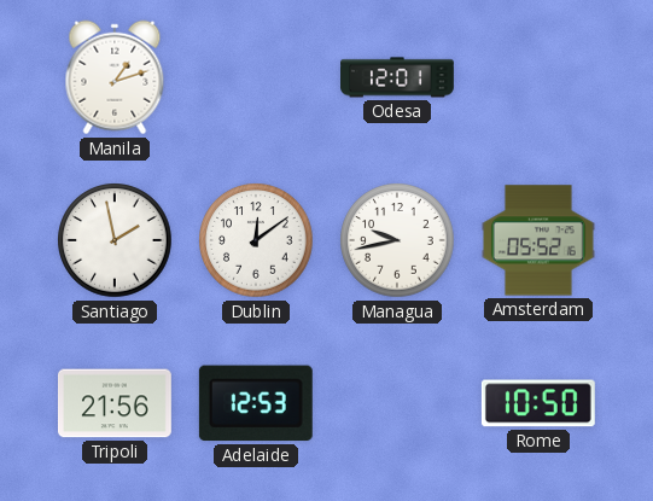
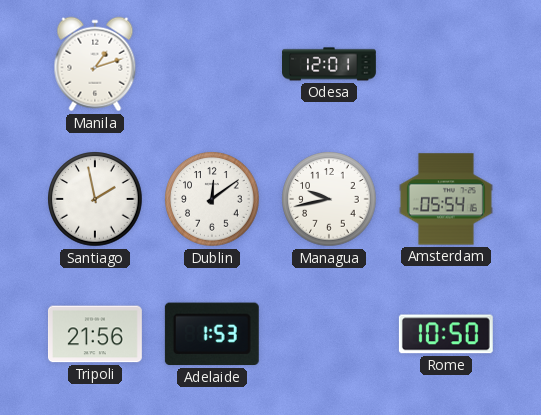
Amsterdam: 05:52 -> 05:54 (446, 199)
Adelaide: 12:53 -> 1:53 (212, 334)
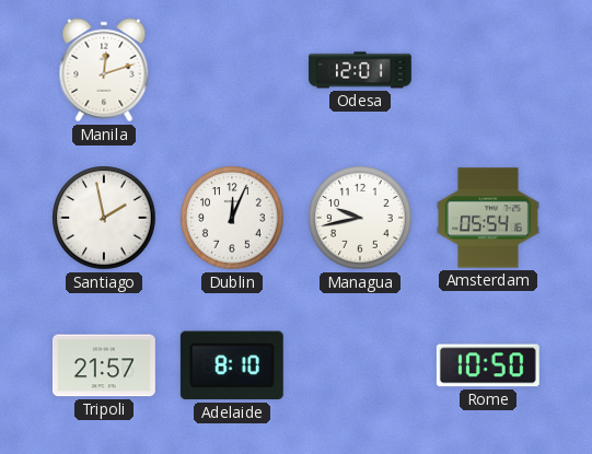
Manila: 1:12 -> 12:12 (104, 70)
Dublin: 12:09 -> 12:04 (232, 218)
Tripoli: 21:56 -> 21:57 (104, 365)
Adelaide: 1:53 -> 8:10 (232, 365)
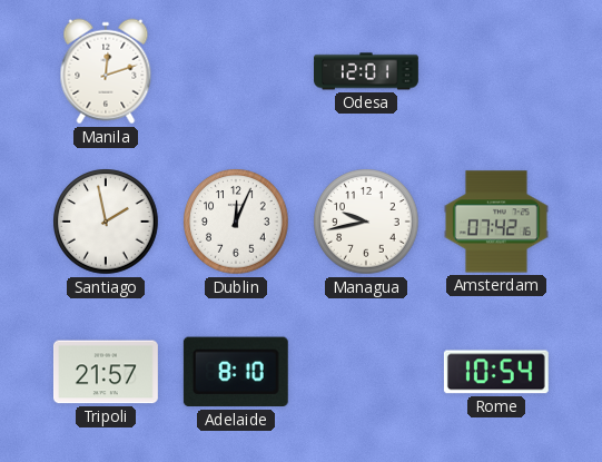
Amsterdam: 05:54 -> 07:42 (496, 222)
Rome: 10:50 -> 10:54 (496, 372)
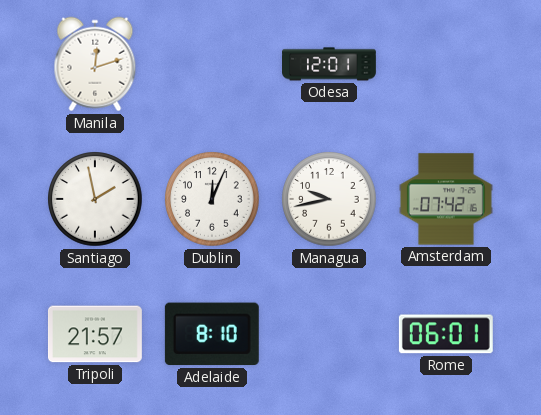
Rome: 10:54 -> 06:01 (446, 334)
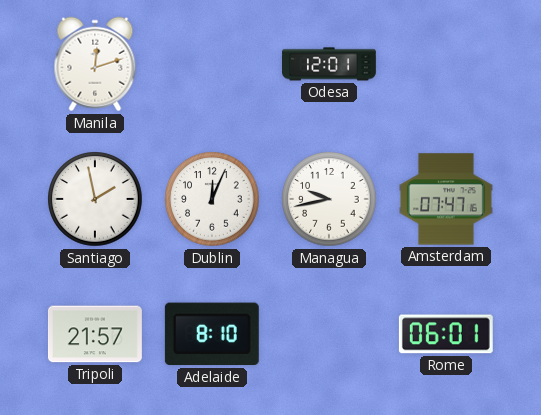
Amsterdam: 07:42 -> 07:47 (446, 199)
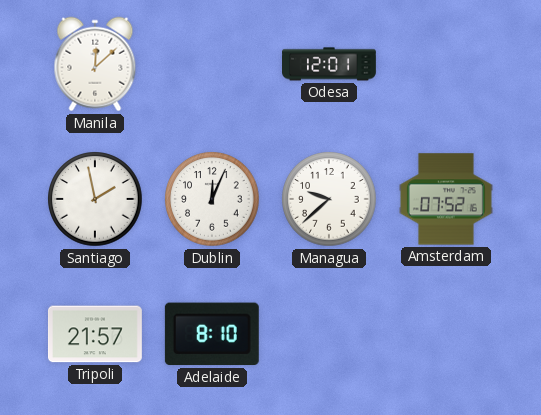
Manila: 12:12 -> 12:08 (95, 64)
Managua: 9:43 -> 9:38 (329, 199)
Amsterdam: 07:47 -> 07:52 (446, 199)
Rome: 06:01 -> none (446, 334)
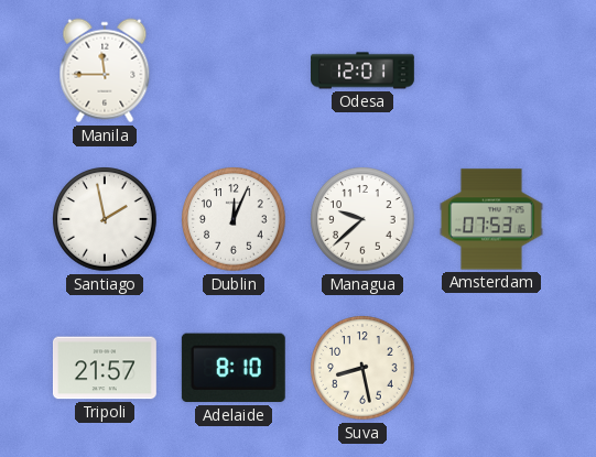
Manila: 12:08 -> 11:45 (105, 70)
Amsterdam: 07:52 -> 07:53 (491, 219)
Suva: none -> 8:28 (362, 368)
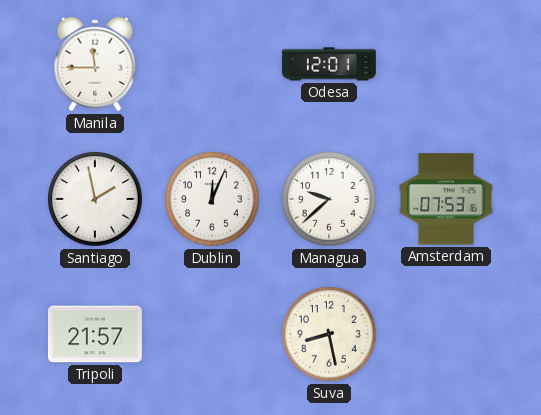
Adelaide: 8:10 -> none (234, 368)
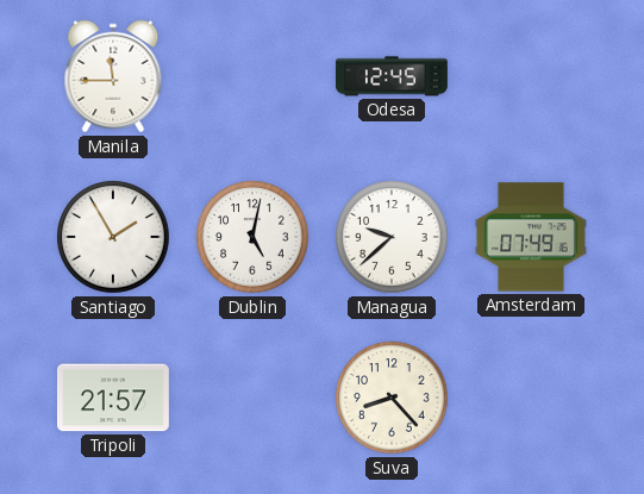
Odesa: 12:01 -> 12:45 (393, 76)
Santiago: 1:58 -> 1:55 (113, 237)
Dublin: 12:04 -> 5:02 (252, 237)
Amsterdam: 07:53 -> 07:49 (531, 237)
Suva: 8:28 -> 8:23 (392, 398)
